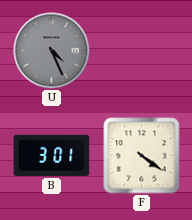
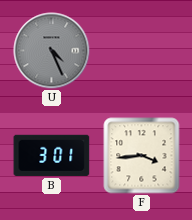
F: 4:21 -> 3:44 (142, 156)
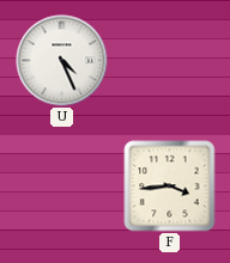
U dial: grey -> white (62, 61)
B: 3:01 -> none (52, 155)
